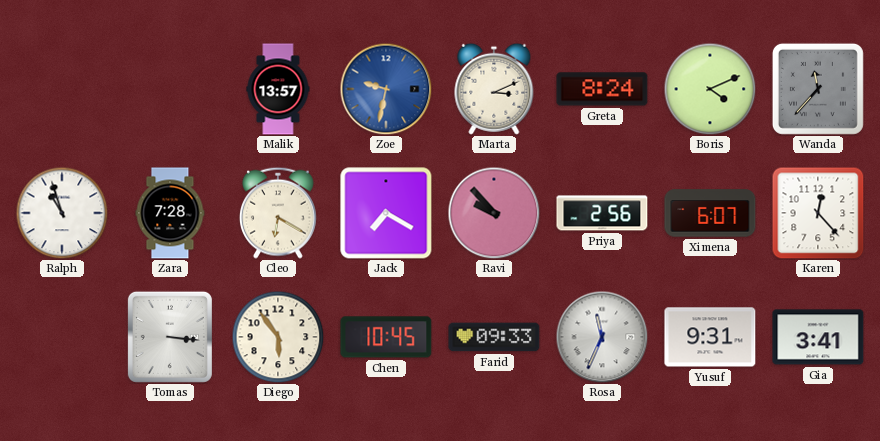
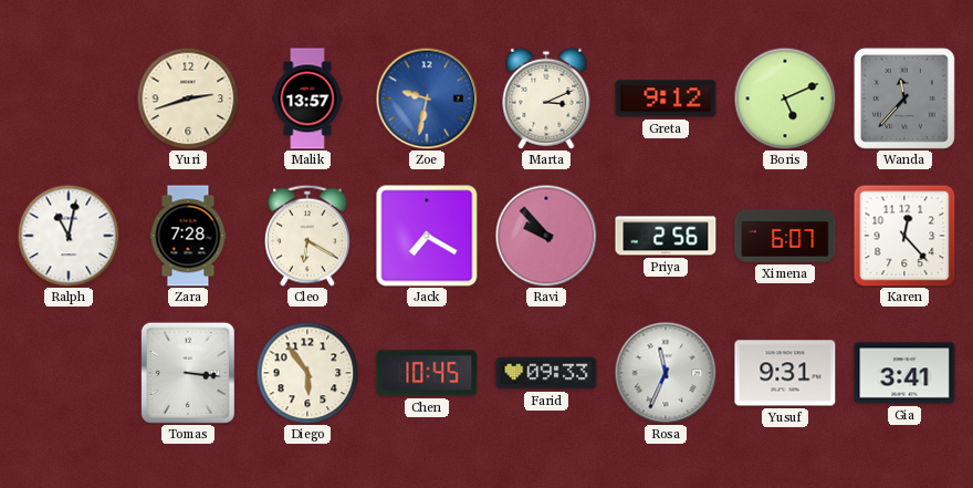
Yuri: none -> 2:42 (188, 98)
Greta: 8:24 -> 9:12 (666, 98)
Boris: 4:11 -> 5:11 (785, 98)
Ralph: 10:57 -> 11:02 (69, 236)
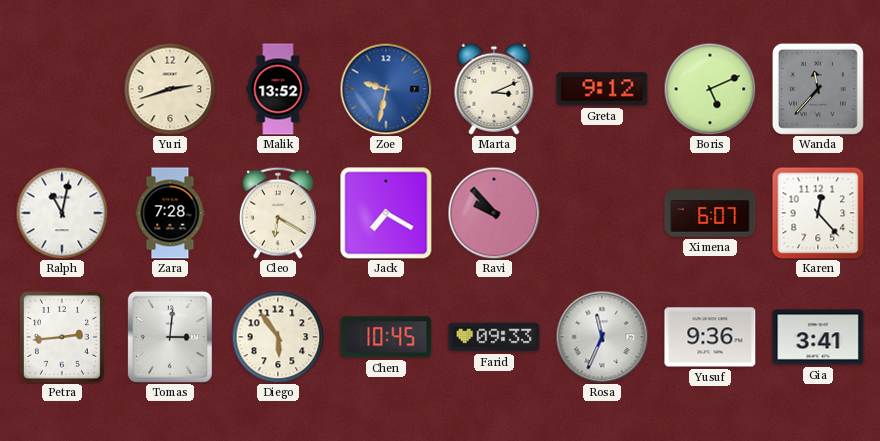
Malik: 13:57 -> 13:52 (278, 89)
Priya: 2:56 -> none (666, 236)
Petra: none -> 2:44 (62, 337)
Tomas: 3:16 -> 3:01 (170, 337)
Yusuf: 9:31 -> 9:36 (710, 337)
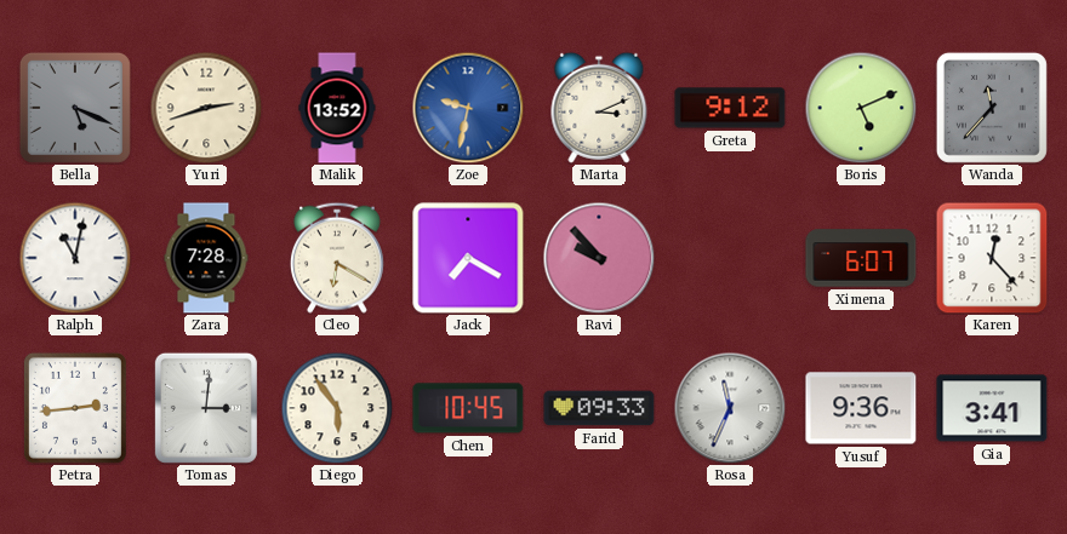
Bella: none -> 5:19 (75, 108)
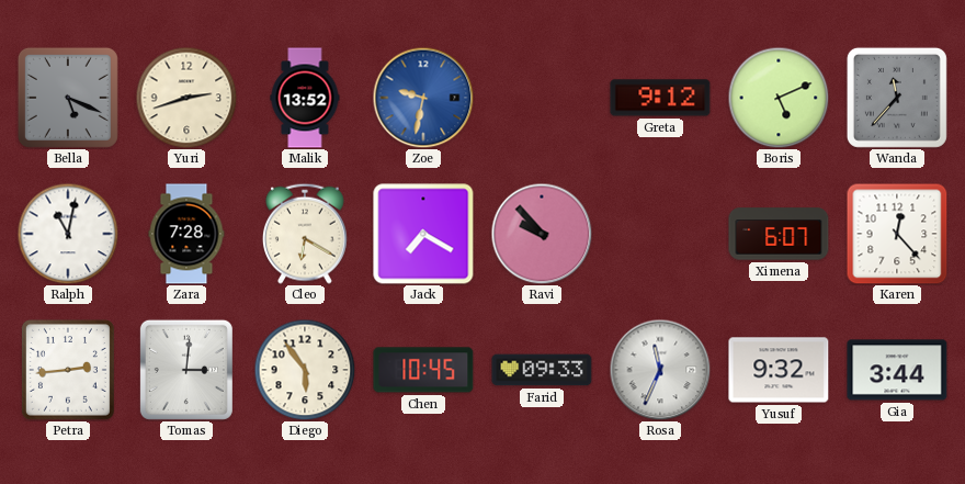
Marta: 3:11 -> none (599, 108)
Yusuf: 9:36 -> 9:32 (779, 370)
Gia: 3:41 -> 3:44 (897, 370)
